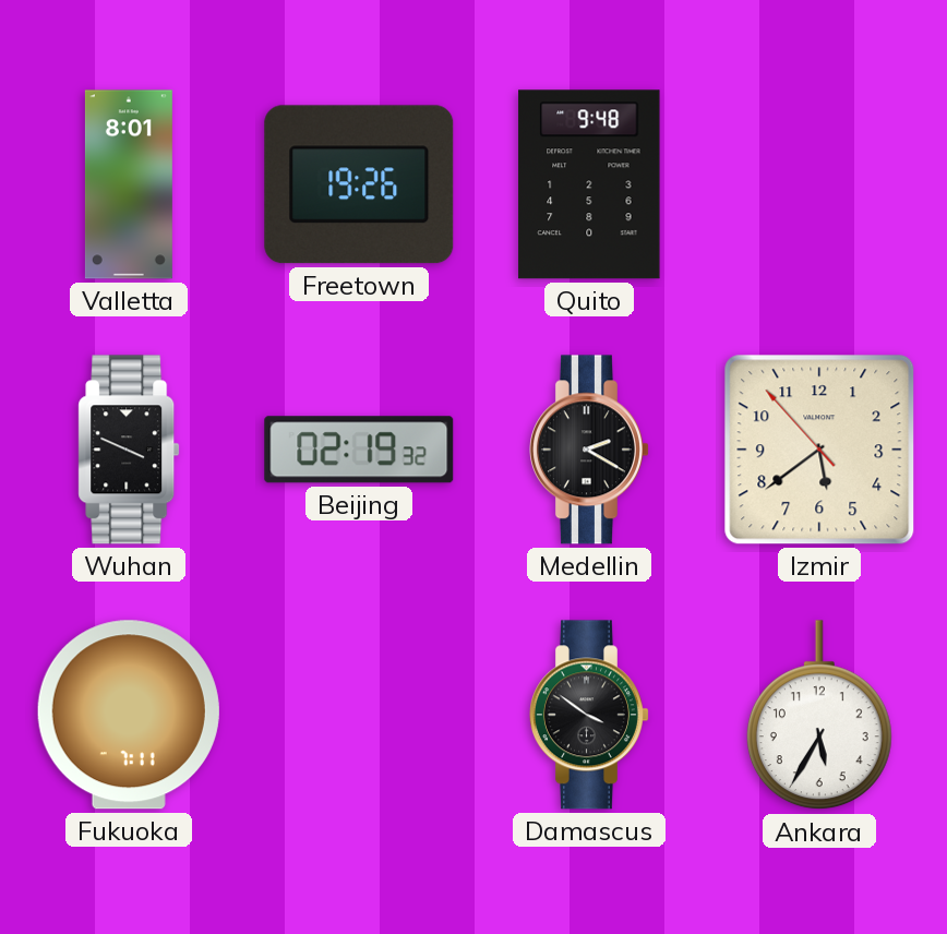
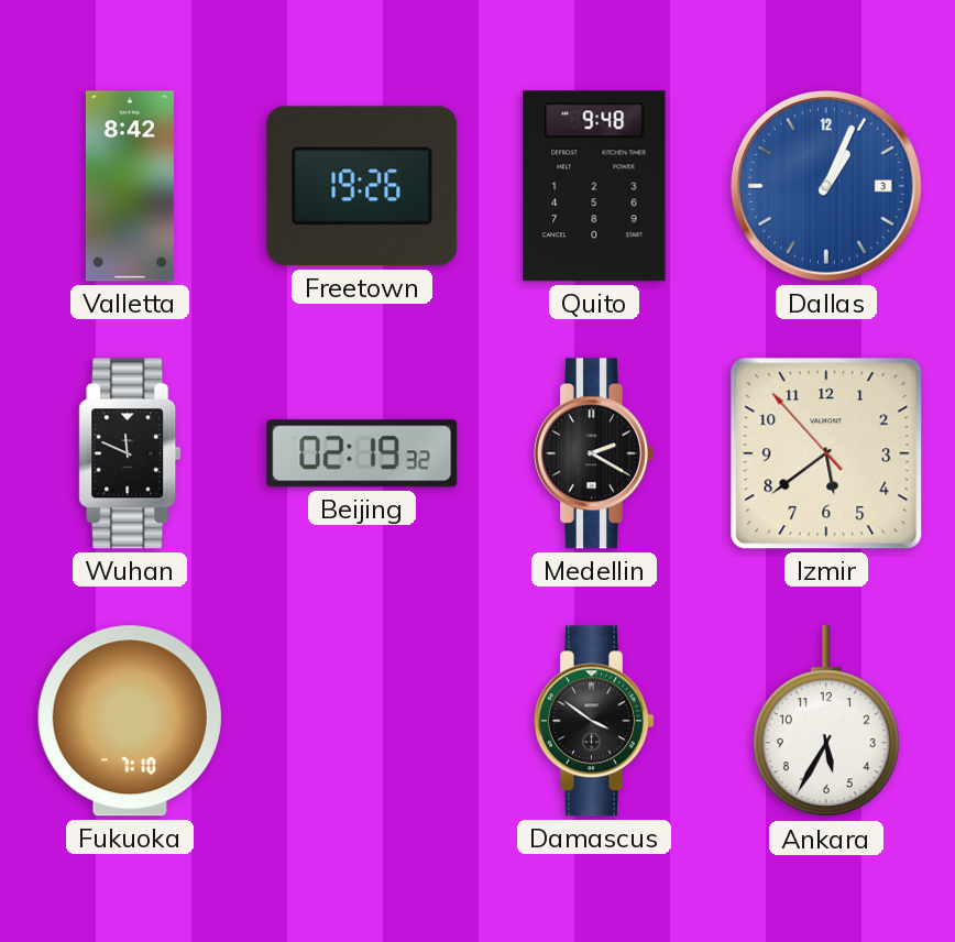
Valletta: 8:01 -> 8:42 (130, 186)
Dallas: none -> 1:04 (827, 187)
Wuhan: 3:49 -> 11:49 (130, 453)
Fukuoka: 7:11 -> 7:10 (130, 721)
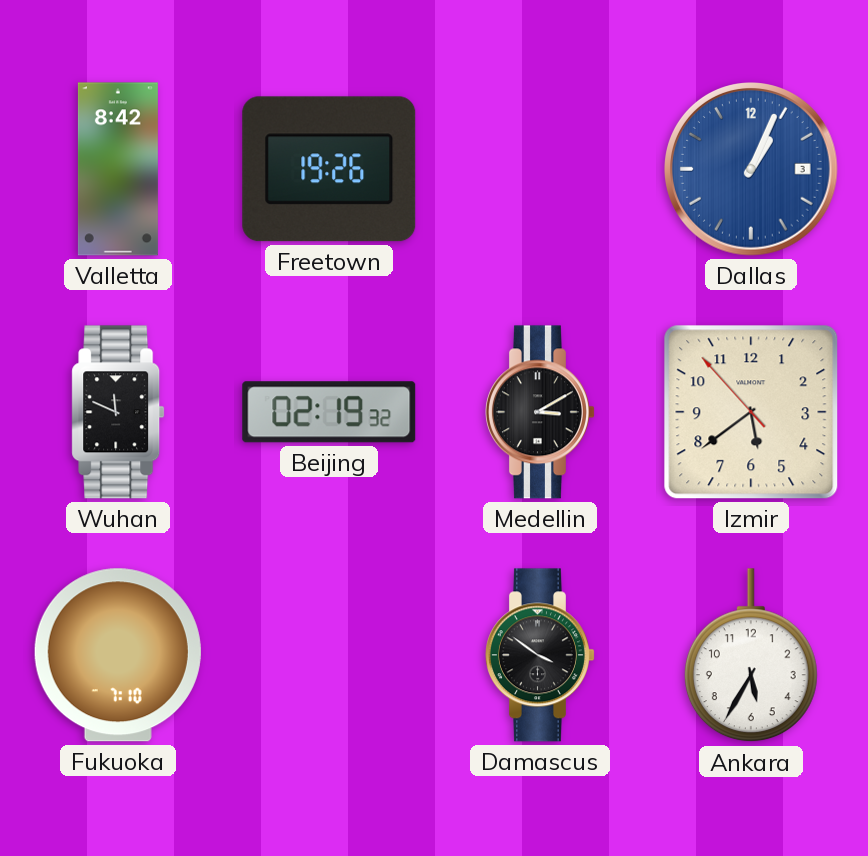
Quito: 9:48 -> none (594, 186)
Medellin: 2:20 -> 3:10 (541, 412)
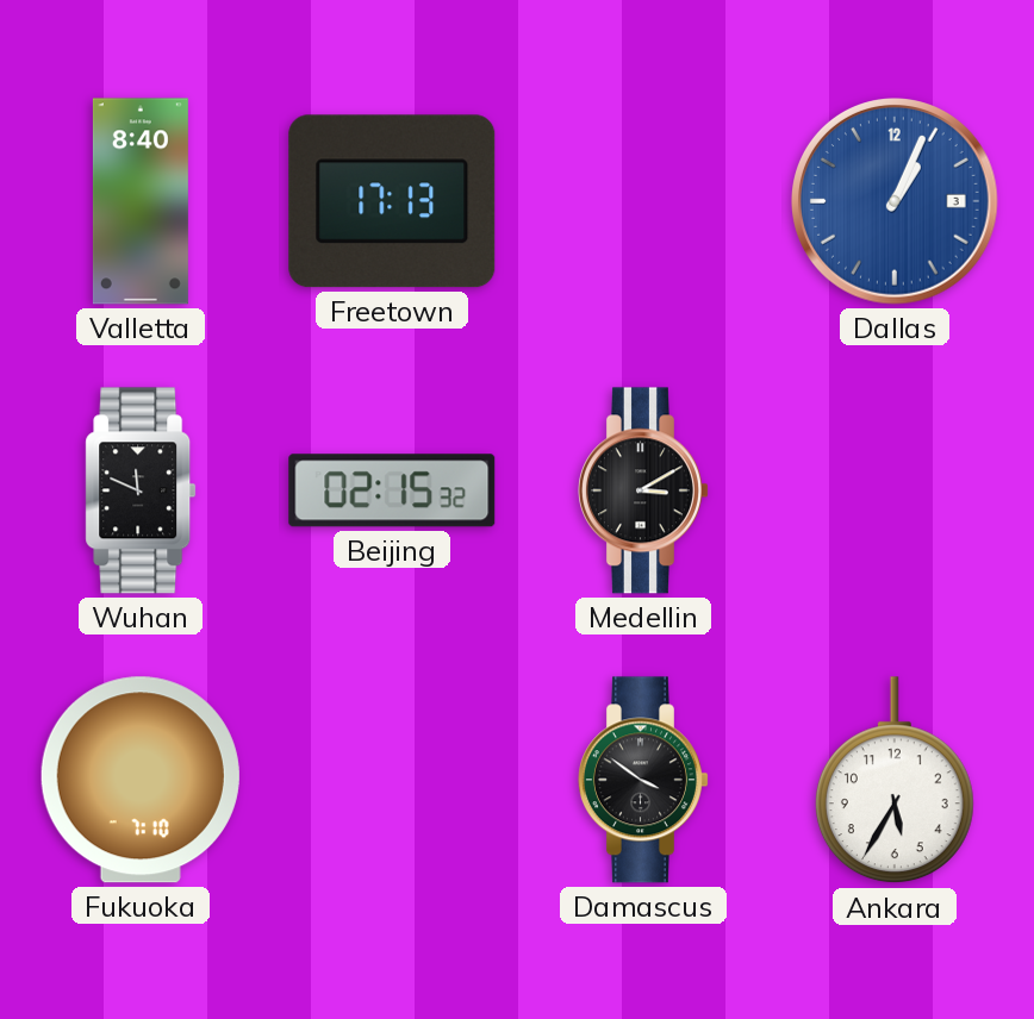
Valletta: 8:42 -> 8:40 (141, 201)
Freetown: 19:26 -> 17:13 (392, 201)
Beijing: 02:19 -> 02:15 (392, 490)
Izmir: 5:38 -> none (751, 412)
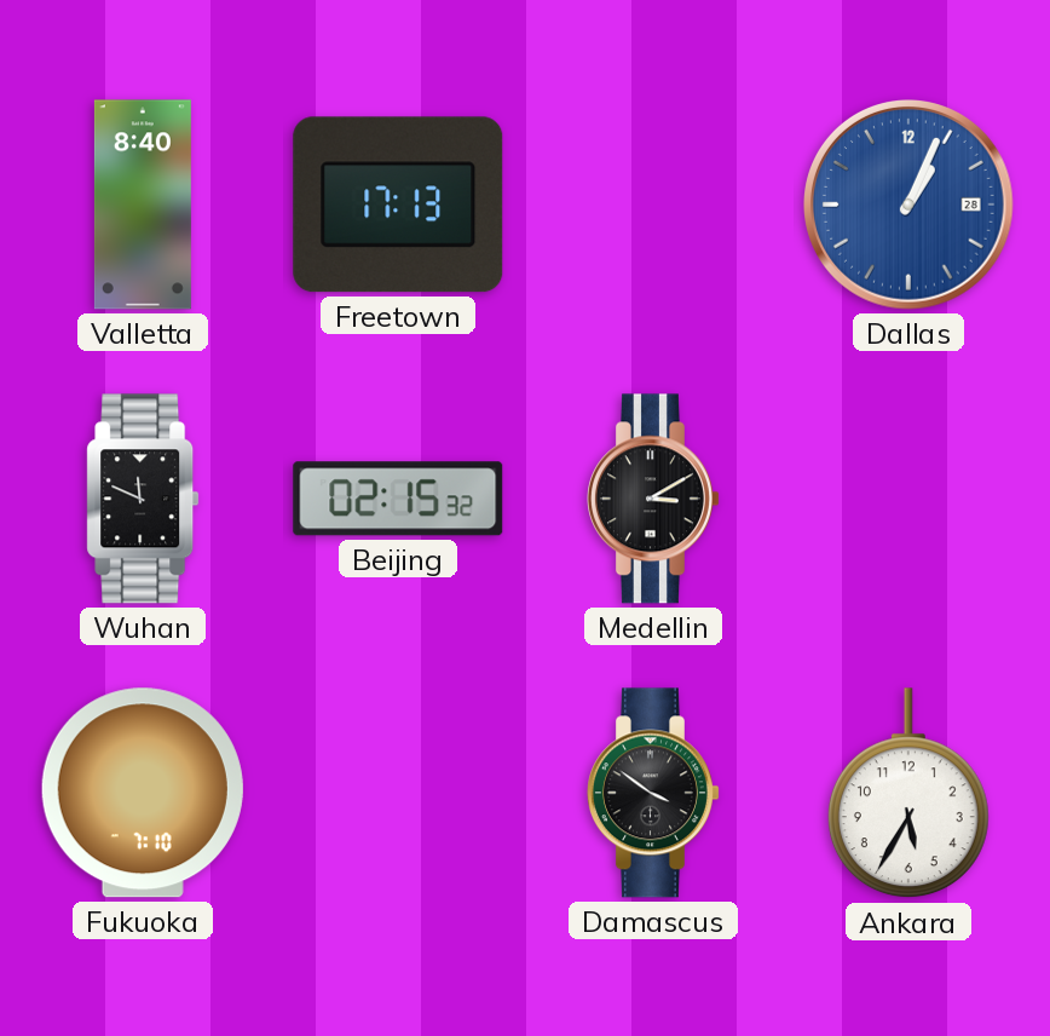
Dallas date: 3 -> 28 (910, 206)
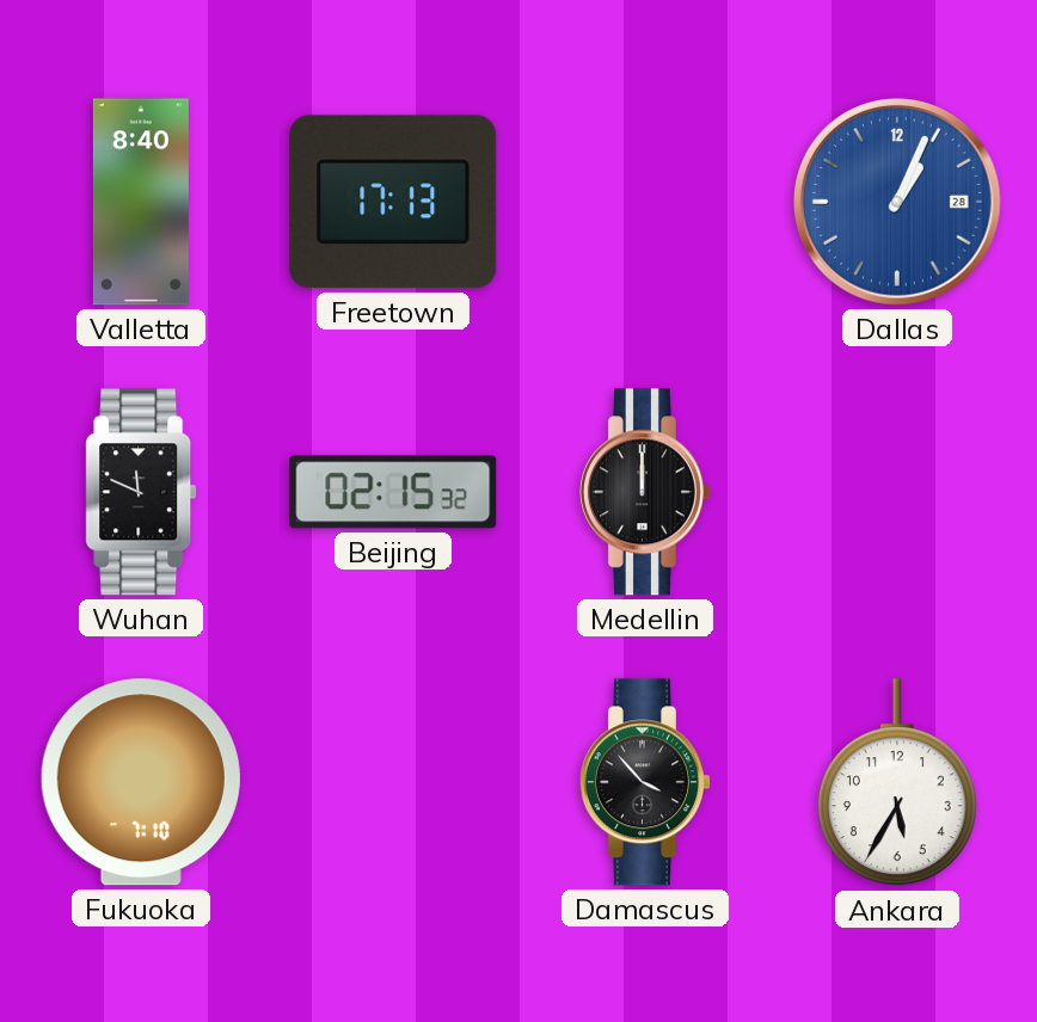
Medellin: 3:10 -> 12:00 (646, 492)
Damascus: 3:51 -> 3:53 (646, 782)
